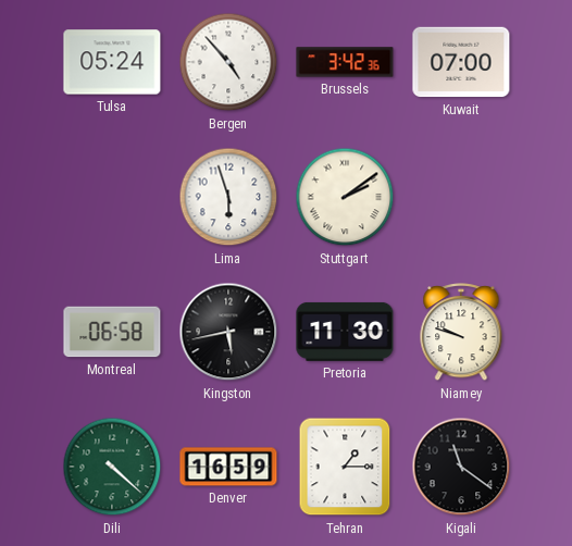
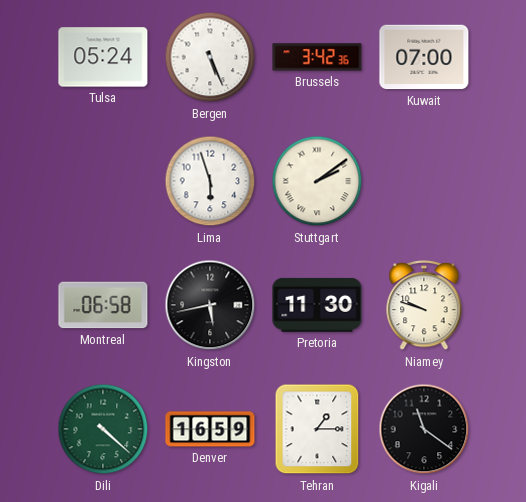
Bergen: 4:53 -> 5:26 (210, 57)
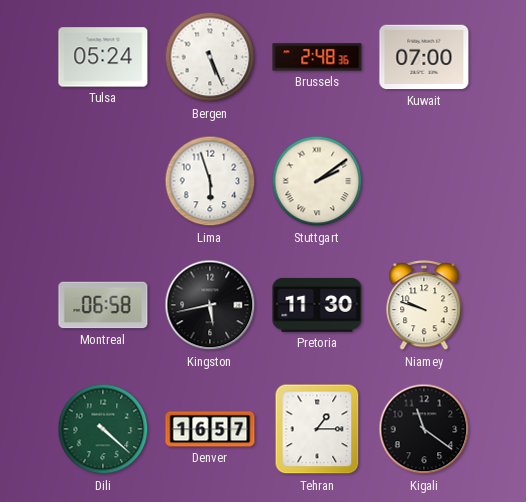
Brussels: 3:42 -> 2:48 (317, 57)
Denver: 16:59 -> 16:57 (210, 429)
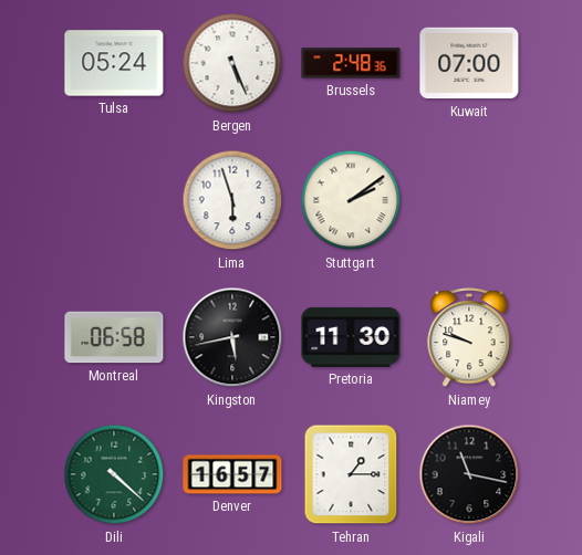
Kigali: 11:21 -> 11:17 (469, 474)
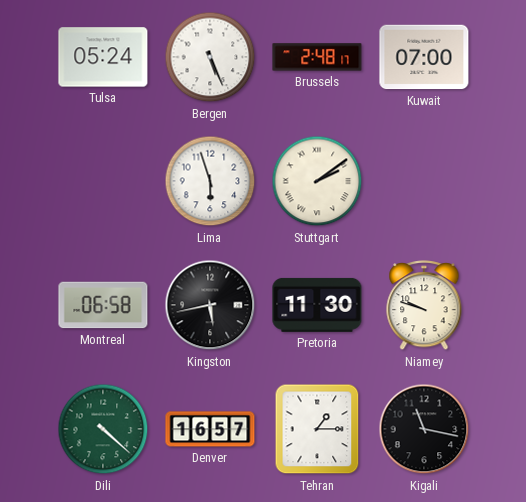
Brussels: 2:48:36 -> 2:48:17 (317, 57)
